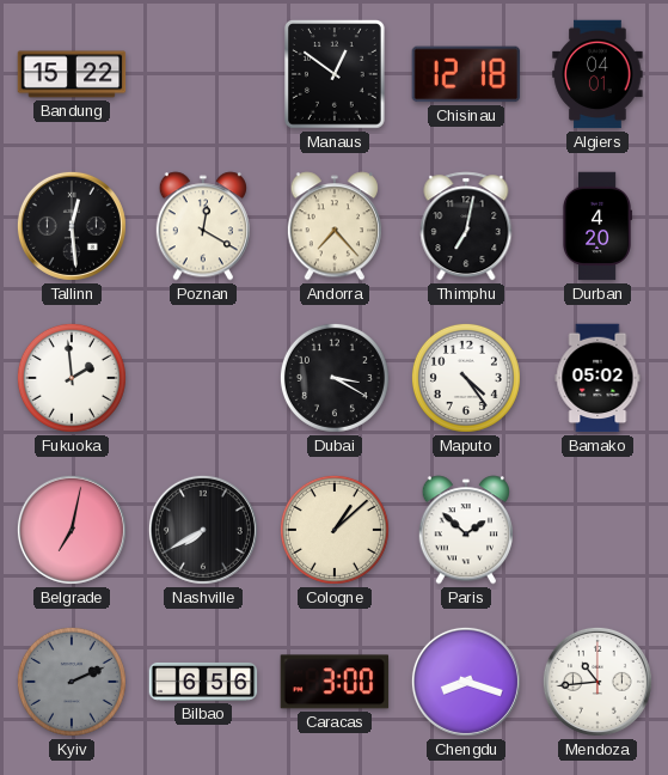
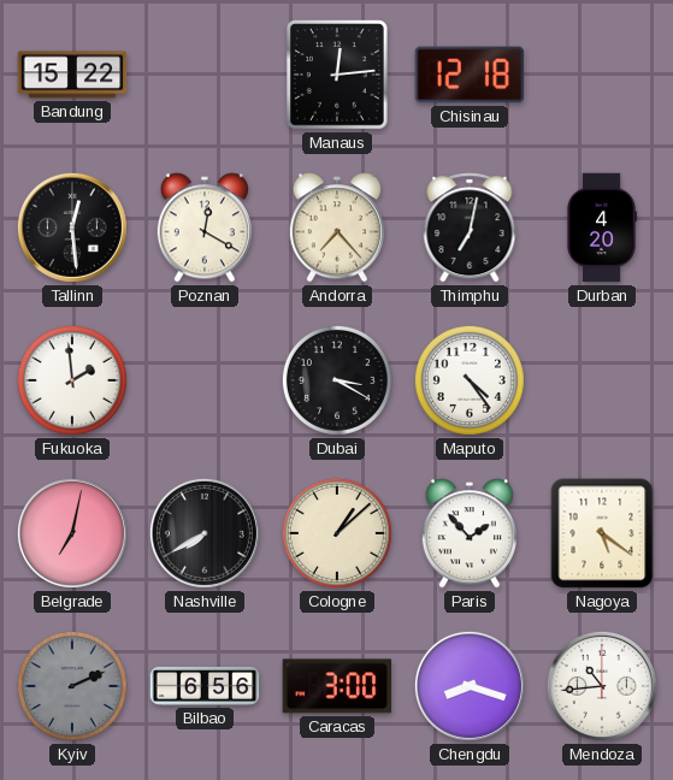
Manaus: 12:51 -> 12:14 (338, 76)
Algiers: 04:01 -> none (597, 74)
Bamako: 05:02 -> none (597, 378)
Paris: 1:52 -> 1:53 (470, 533)
Nagoya: none -> 5:21 (602, 533)
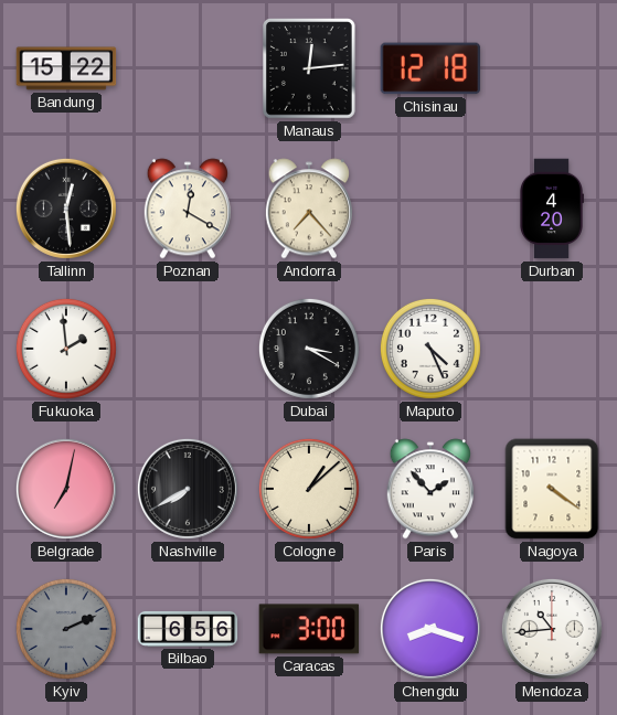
Thimphu: 7:02 -> none (470, 227)
Maputo: 4:24 -> 4:26 (430, 349)
Nagoya: 5:21 -> 4:21 (552, 489)
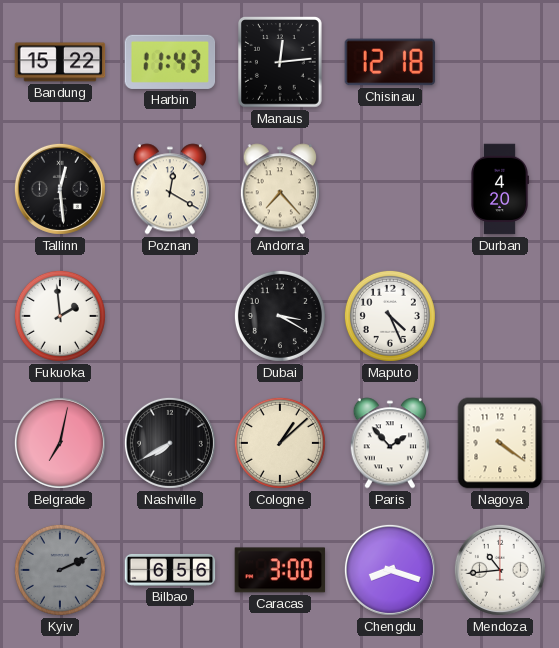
Harbin: none -> 11:43 (170, 62)
